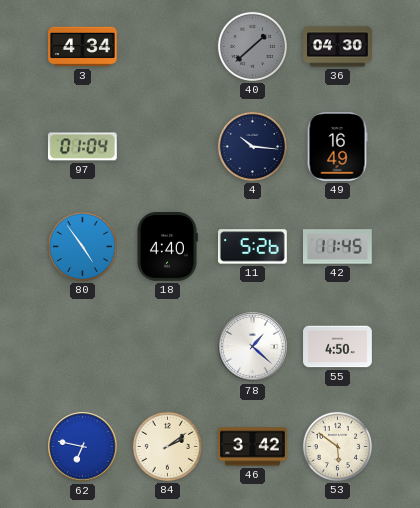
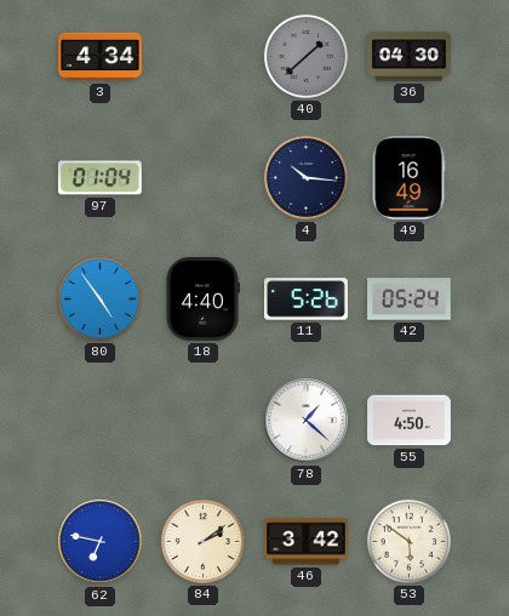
42: 11:45 -> 05:24 (410, 300)
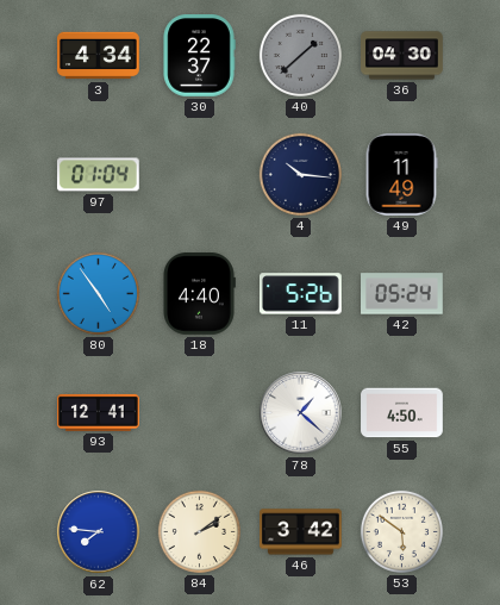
30: none -> 22:37 (199, 56)
49: 16:49 -> 11:49 (401, 175)
93: none -> 12:41 (99, 412)
62: 6:47 -> 7:46 (99, 532)
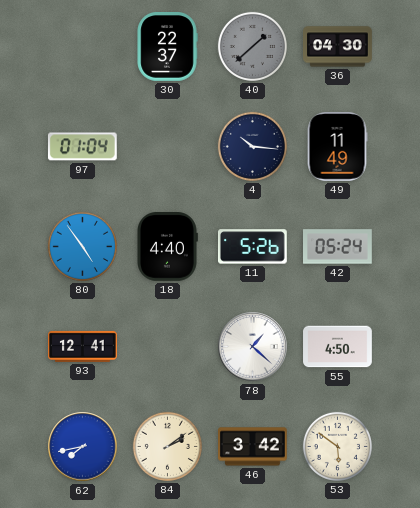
3: 4:34 -> none (99, 56)
62: 7:46 -> 7:43 (83, 447)
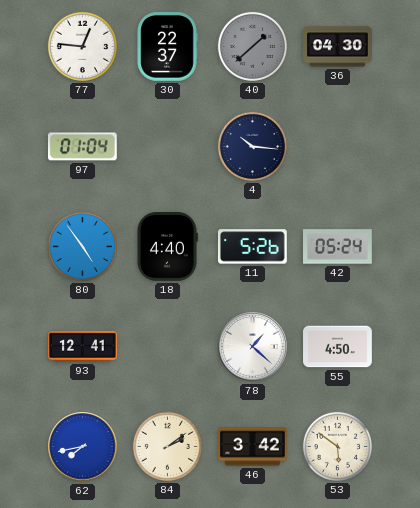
77: none -> 12:46 (82, 46)
49: 11:49 -> none (337, 147)
